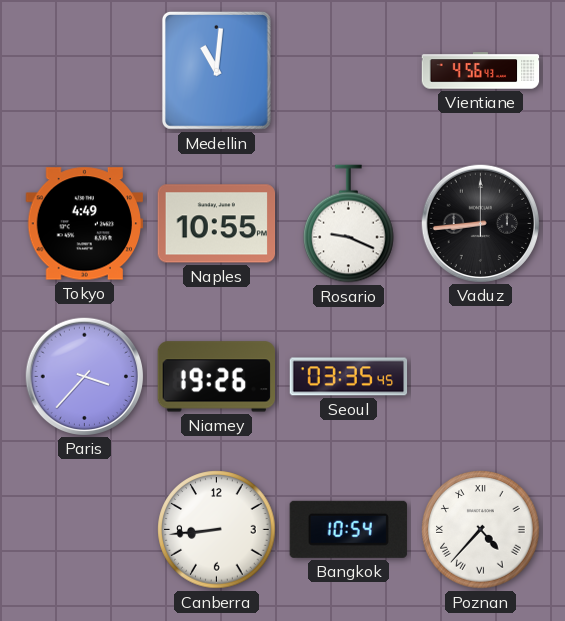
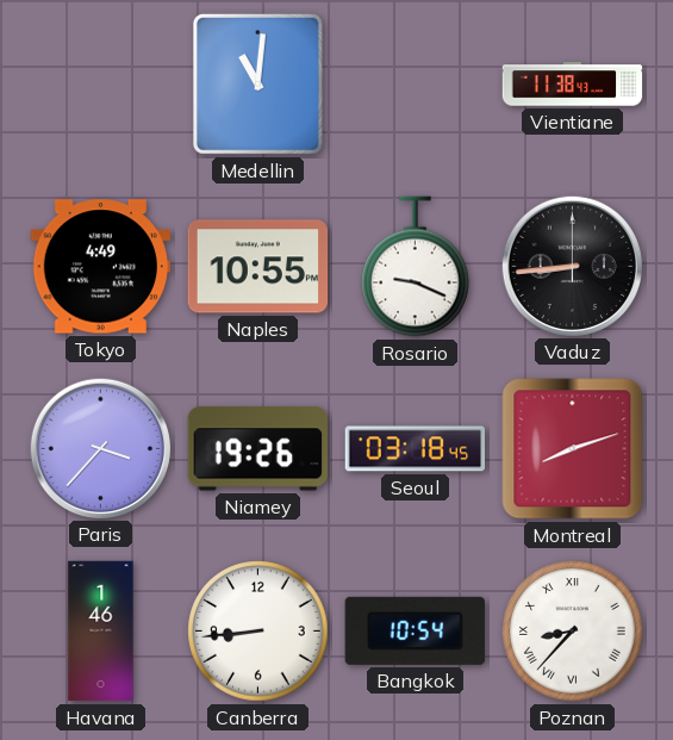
Vientiane: 4:56 -> 11:38 (573, 85)
Seoul: 03:35 -> 03:18 (416, 449)
Montreal: none -> 8:12 (573, 449)
Havana: none -> 1:46 (101, 632)
Poznan: 4:37 -> 8:37 (573, 632)
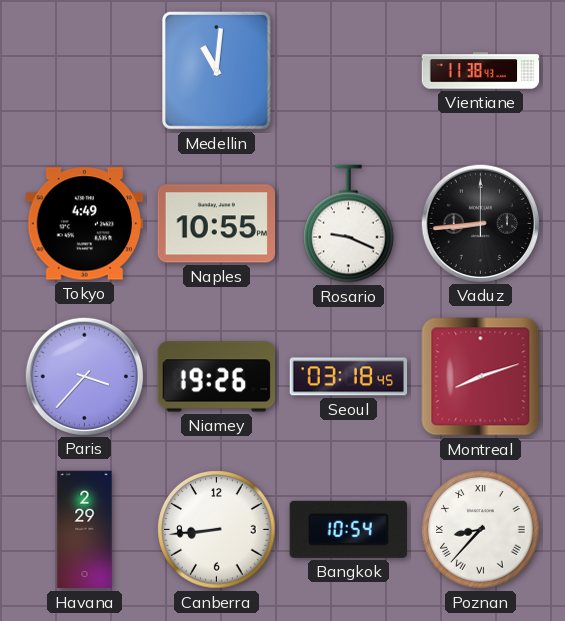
Havana: 1:46 -> 2:29 (85, 530)
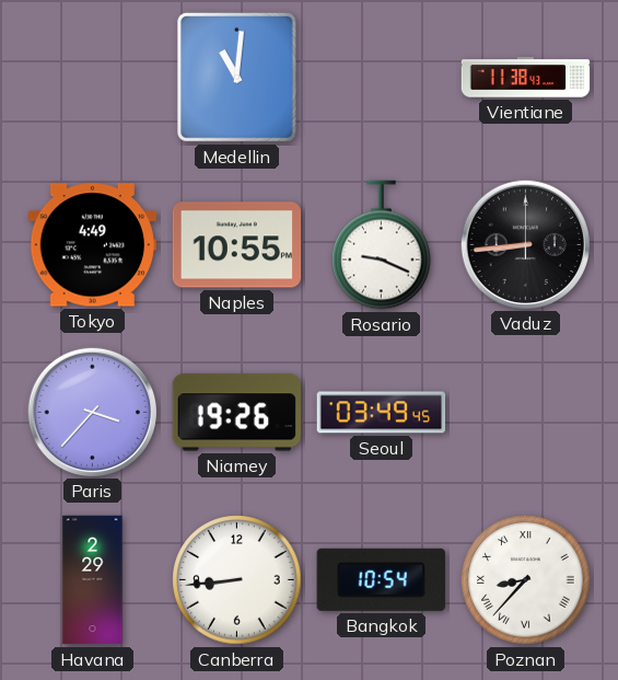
Seoul: 03:18 -> 03:49 (382, 413)
Montreal: 8:12 -> none (481, 377)
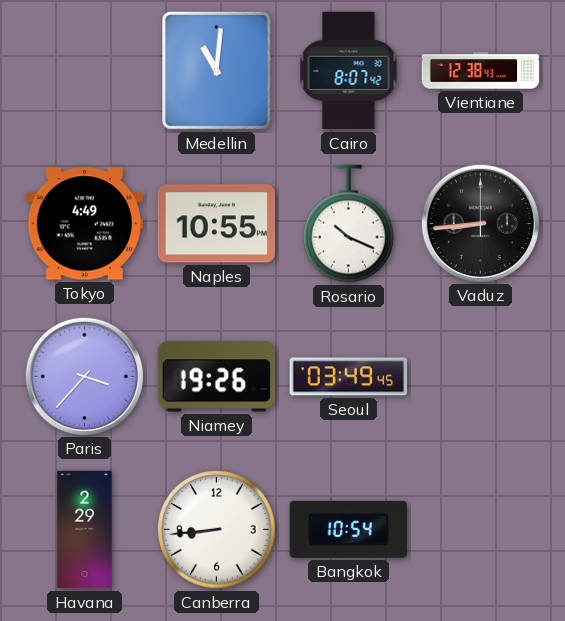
Cairo: none -> 8:07 (349, 71)
Vientiane: 11:38 -> 12:38 (481, 71)
Rosario: 9:19 -> 10:19 (349, 224)
Poznan: 8:37 -> none (526, 580)
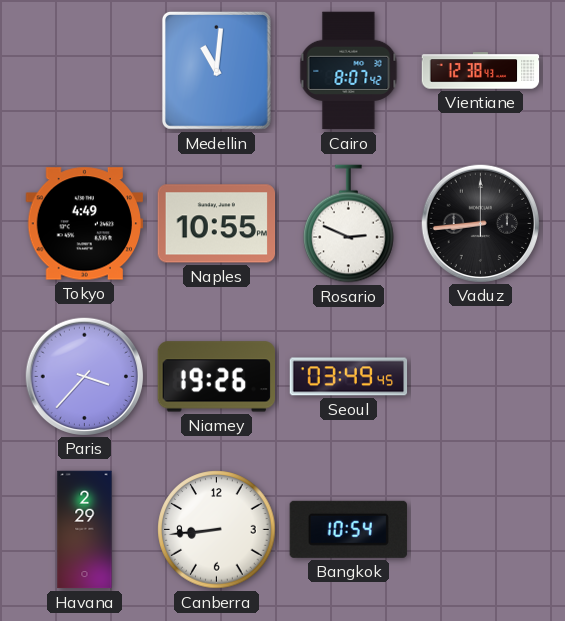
Rosario: 10:19 -> 2:49 (349, 224)
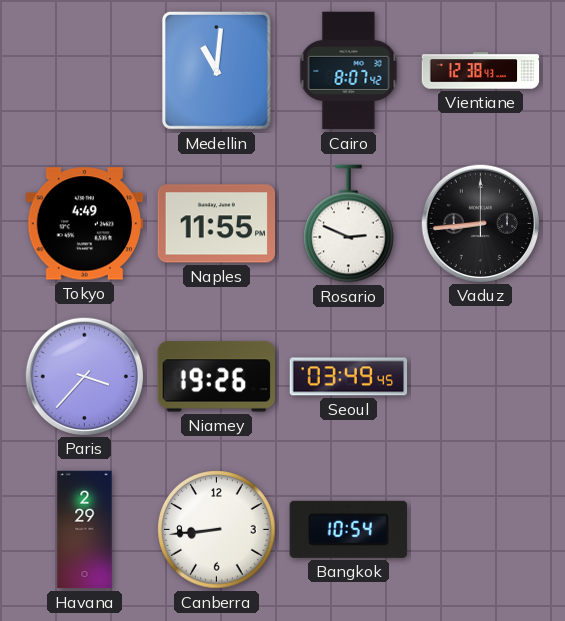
Naples: 10:55 -> 11:55 (217, 224)
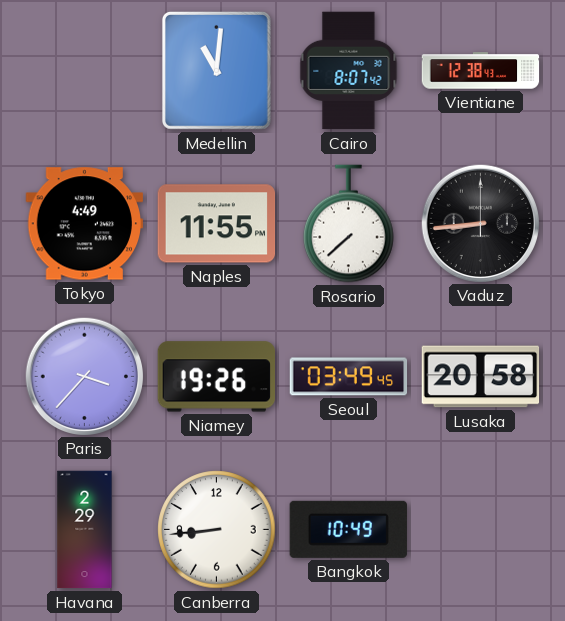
Rosario: 2:49 -> 7:38 (349, 224)
Lusaka: none -> 20:58 (481, 377)
Bangkok: 10:54 -> 10:49 (348, 529)
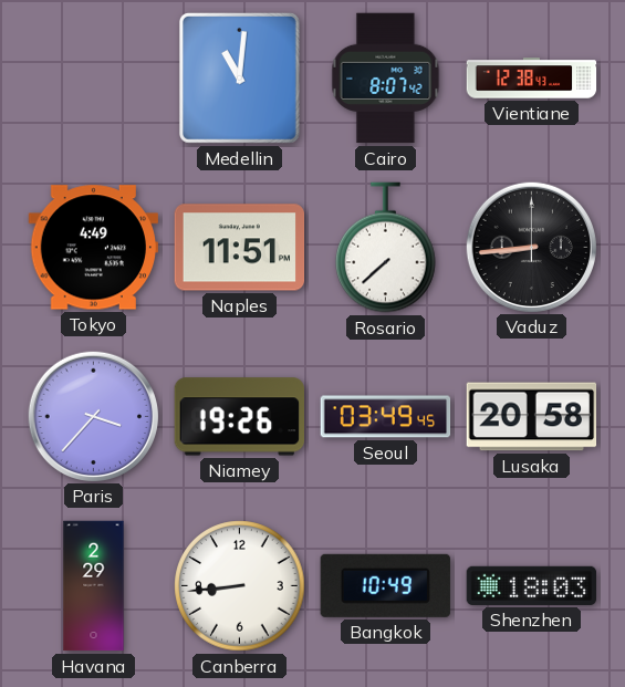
Naples: 11:55 -> 11:51 (240, 248)
Shenzhen: none -> 18:03 (532, 585)
